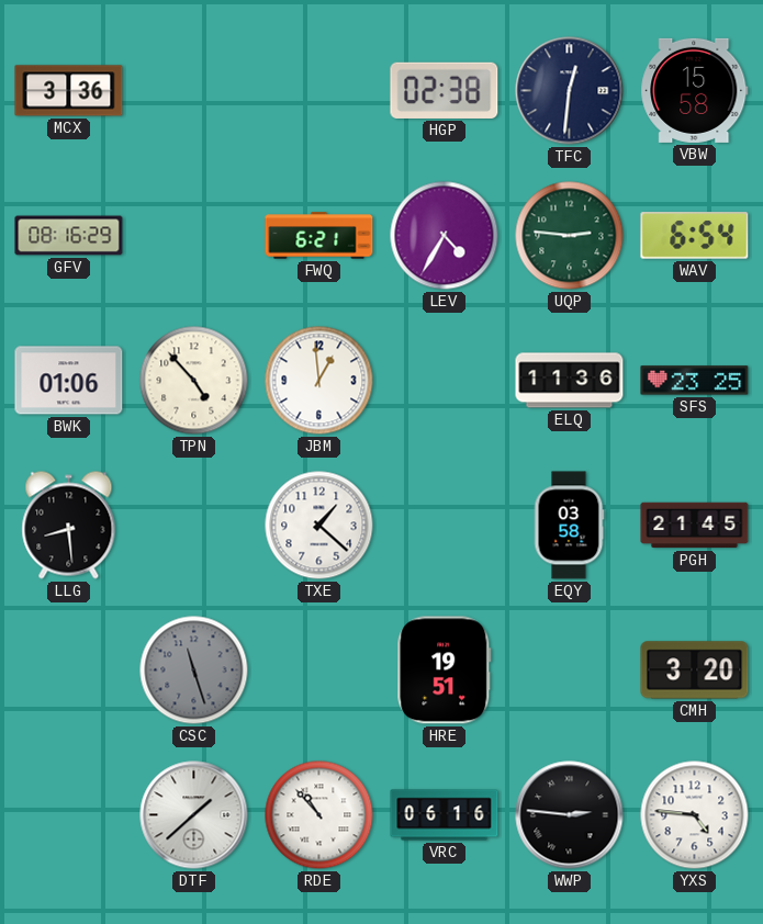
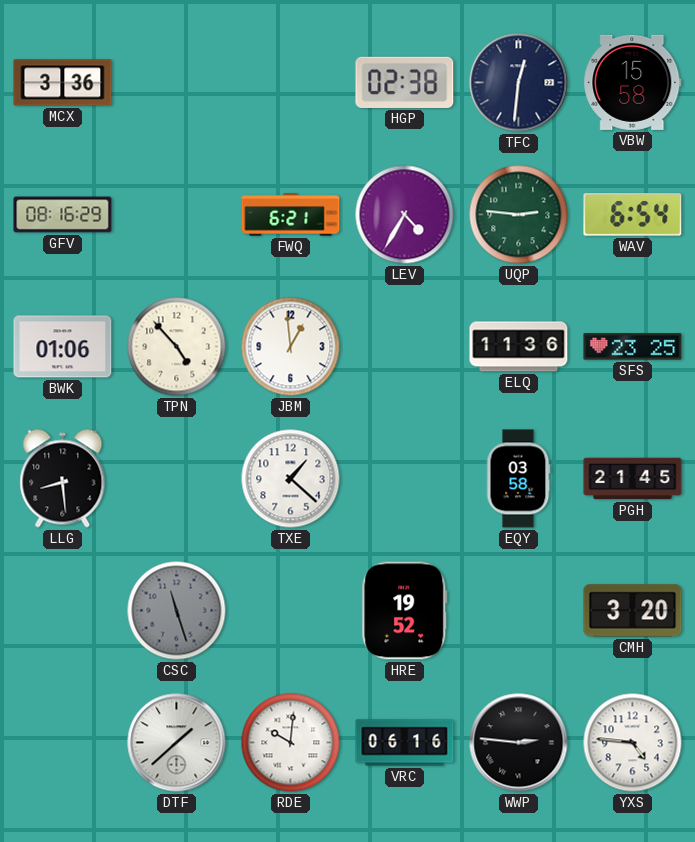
HRE: 19:51 -> 19:52 (405, 611)
RDE: 10:53 -> 10:01 (291, 743)
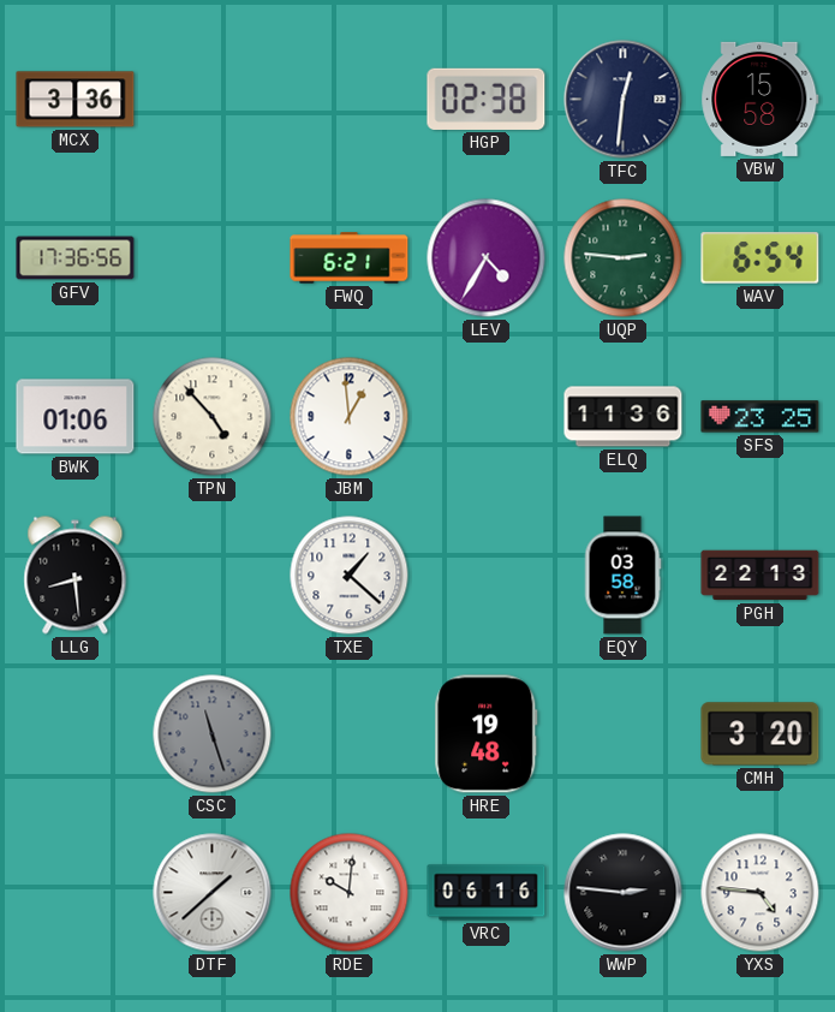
GFV: 08:16 -> 17:36 (76, 258)
PGH: 21:45 -> 22:13 (761, 576)
HRE: 19:52 -> 19:48 (487, 734)
